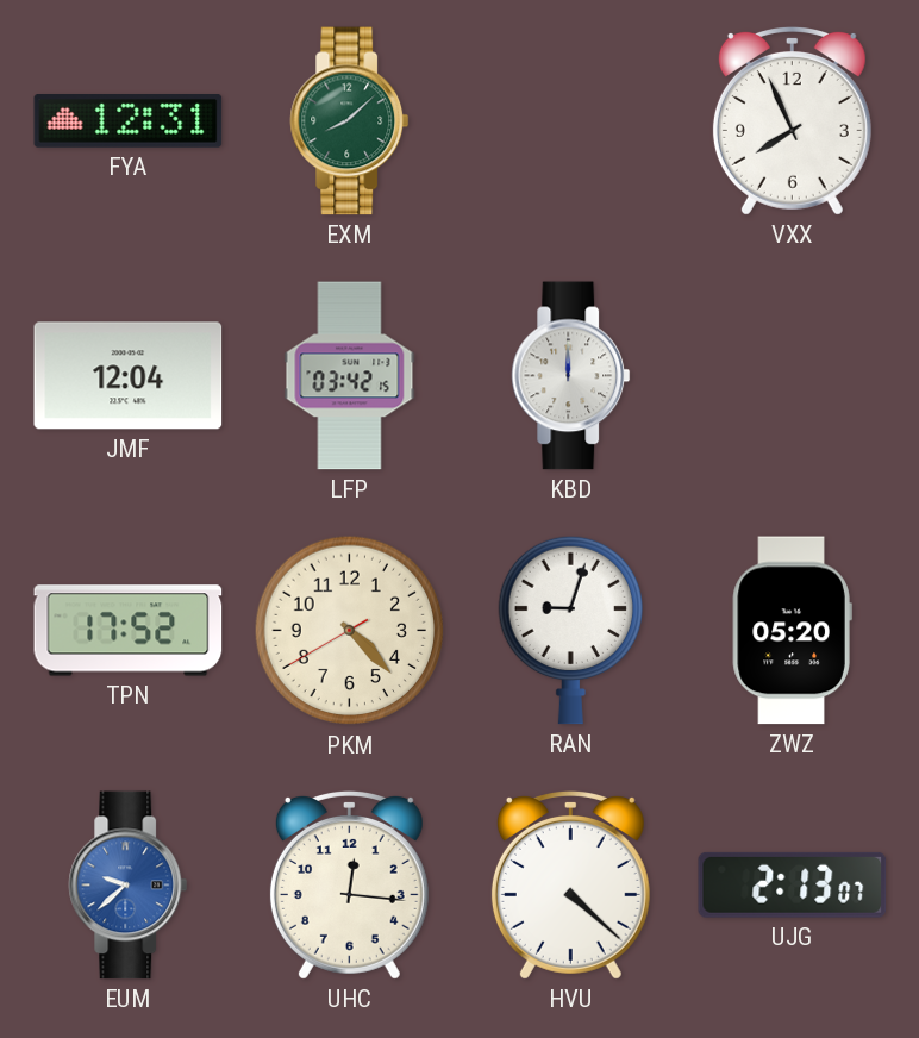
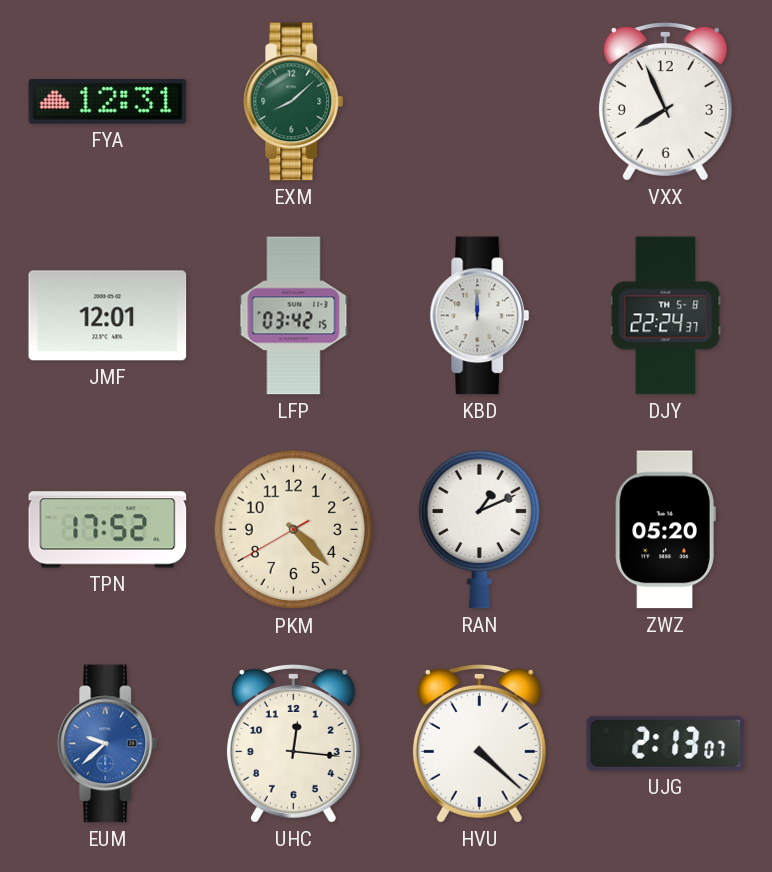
JMF: 12:04 -> 12:01 (108, 316)
DJY: none -> 22:24 (666, 316)
RAN: 9:03 -> 1:11 (479, 529)
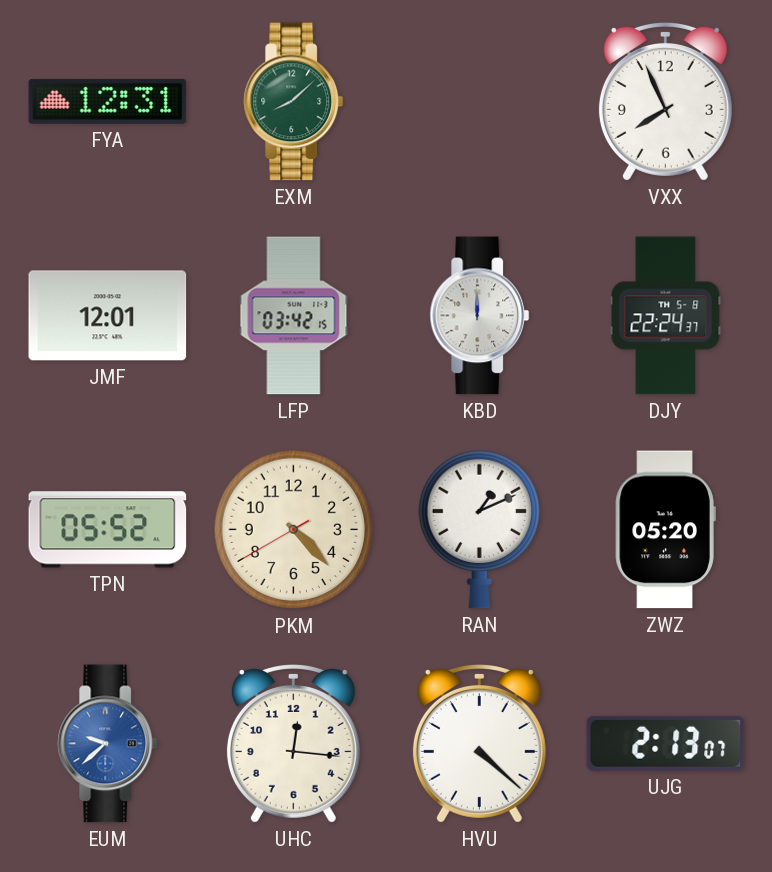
TPN: 17:52 -> 05:52 (108, 530)
